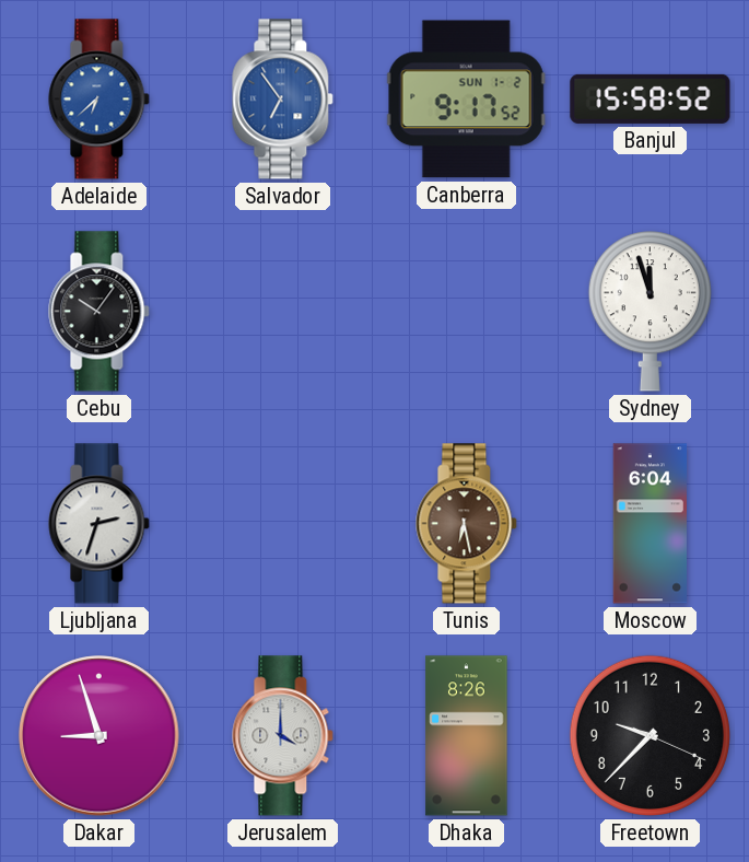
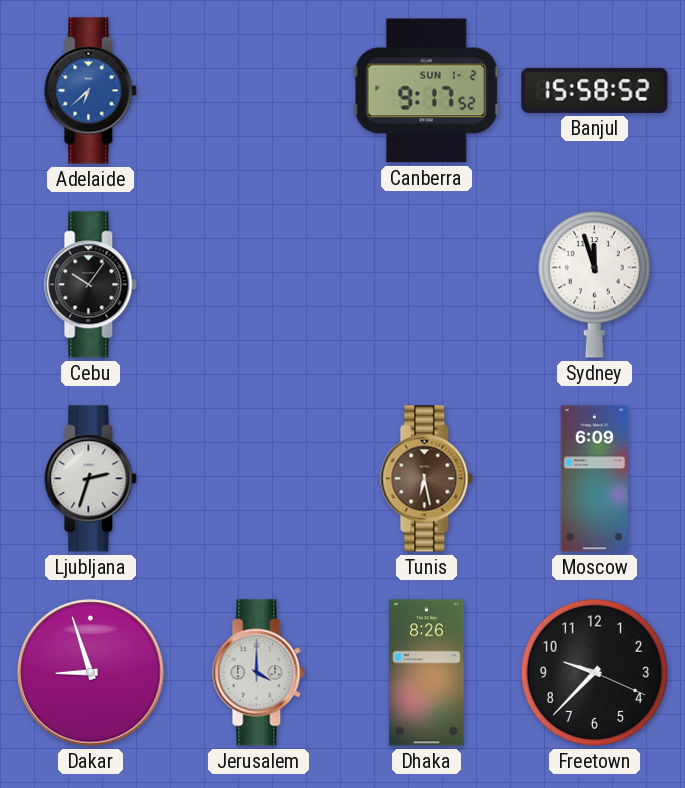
Salvador: 6:54 -> none (283, 100)
Moscow: 6:04 -> 6:09 (595, 479)
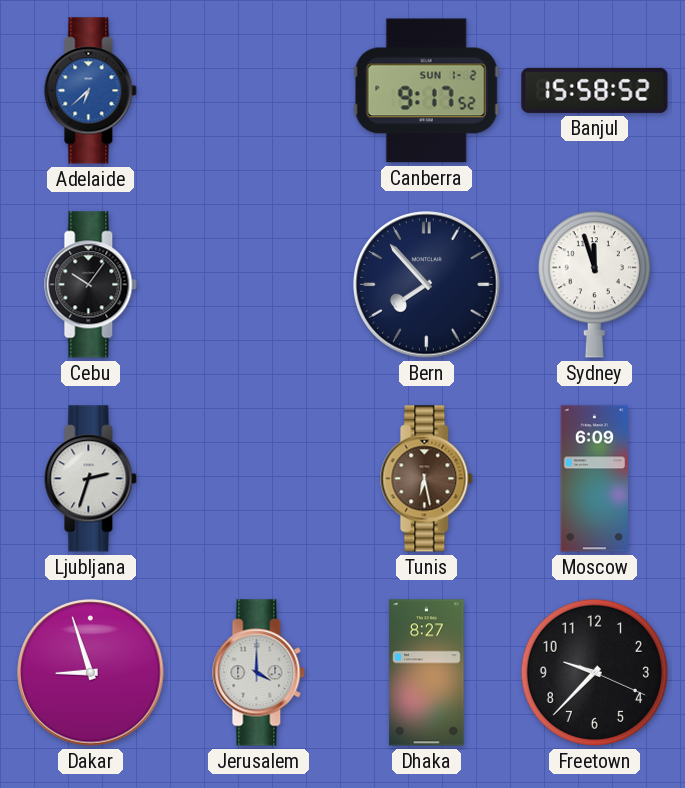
Bern: none -> 7:53 (427, 285)
Dhaka: 8:26 -> 8:27 (427, 673)
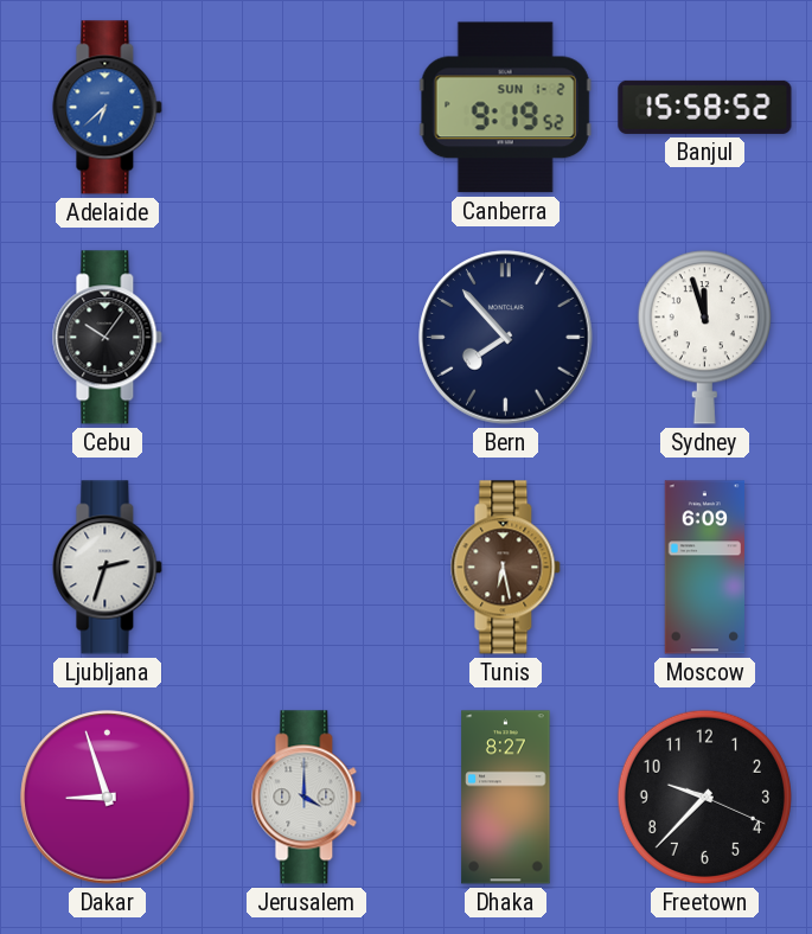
Canberra: 9:17 -> 9:19 (505, 108)
